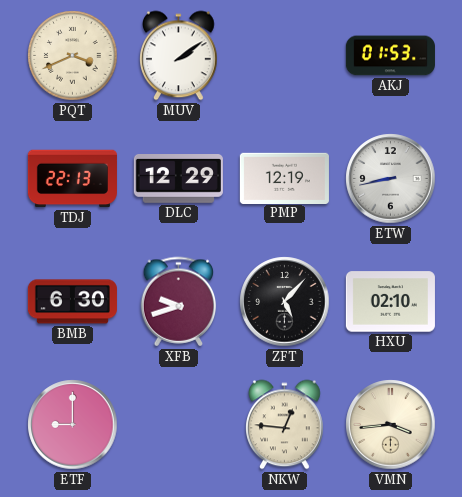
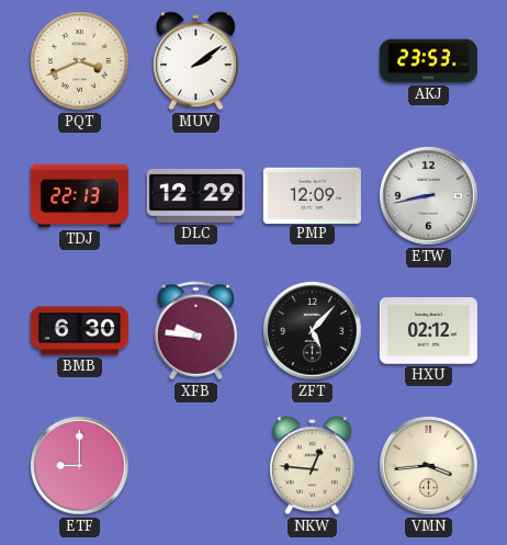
AKJ: 01:53 -> 23:53 (428, 61)
PMP: 12:19 -> 12:09 (312, 195)
XFB: 9:42 -> 9:46 (196, 331)
HXU: 02:10 -> 02:12 (428, 331)
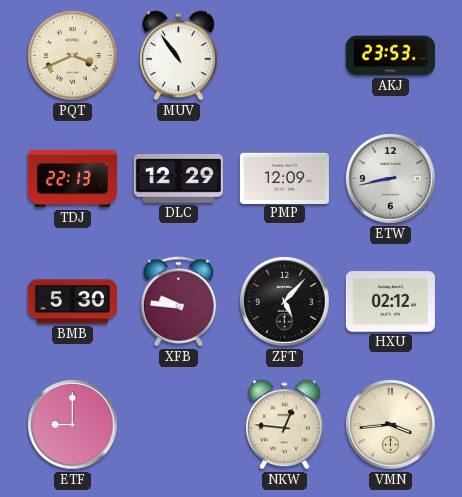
MUV: 2:09 -> 10:54 (179, 56)
BMB: 6:30 -> 5:30 (72, 302)
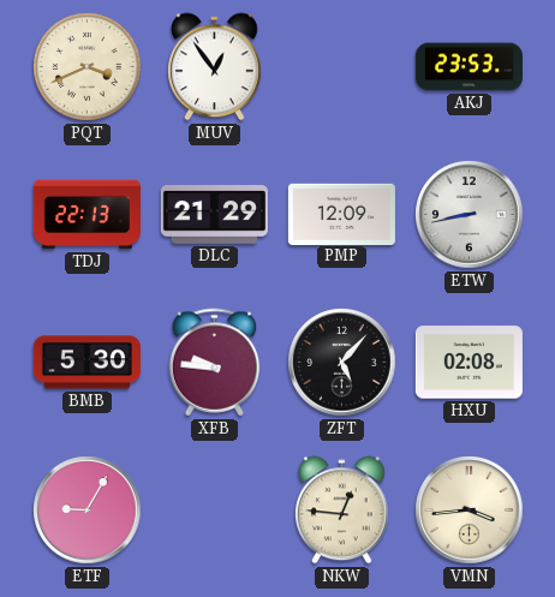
MUV: 10:54 -> 12:54 (215, 67)
DLC: 12:29 -> 21:29 (214, 215)
HXU: 02:12 -> 02:08 (469, 363)
ETF: 9:00 -> 9:05 (88, 511)
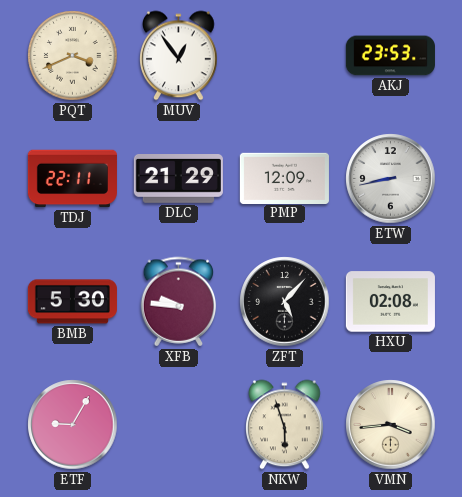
TDJ: 22:13 -> 22:11 (72, 179)
NKW: 12:46 -> 5:57 (285, 425)
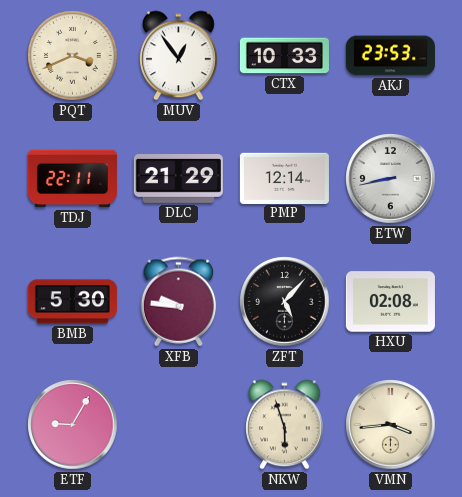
CTX: none -> 10:33 (284, 56)
PMP: 12:09 -> 12:14 (284, 178)
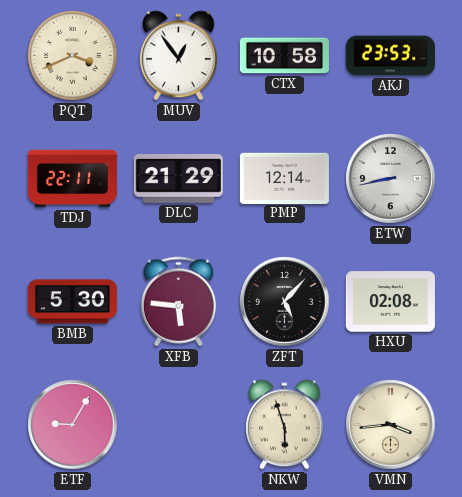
CTX: 10:33 -> 10:58 (284, 56)
XFB: 9:46 -> 5:46 (179, 302)
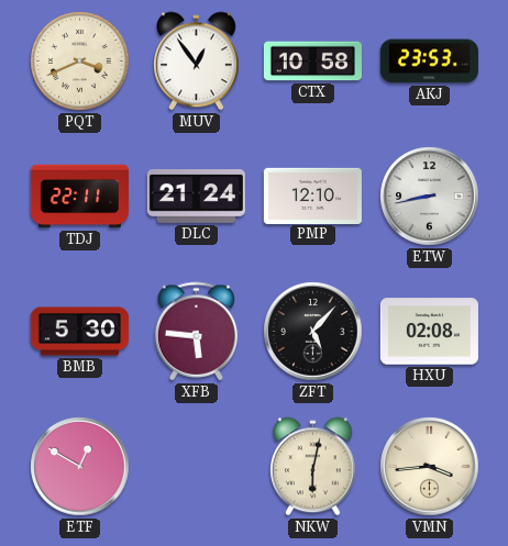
DLC: 21:29 -> 21:24 (196, 197)
PMP: 12:14 -> 12:10 (312, 196)
ETF: 9:05 -> 12:50 (80, 467)
NKW: 5:57 -> 6:02 (313, 467)
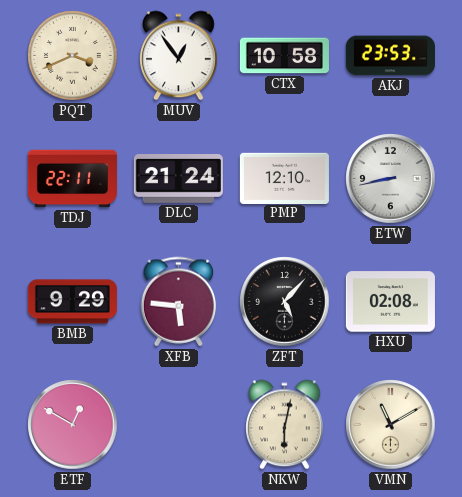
BMB: 5:30 -> 9:29 (72, 302)
VMN: 3:44 -> 11:10 (391, 425)
